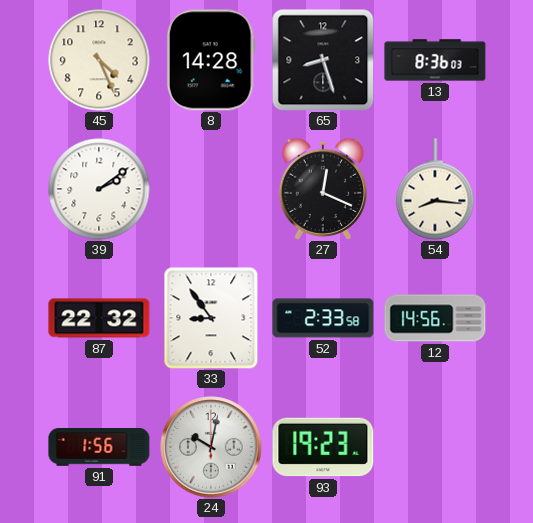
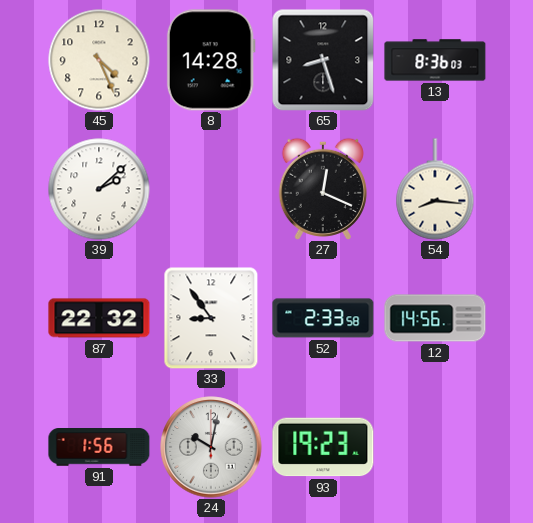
39: 2:09 -> 2:08 (99, 189)
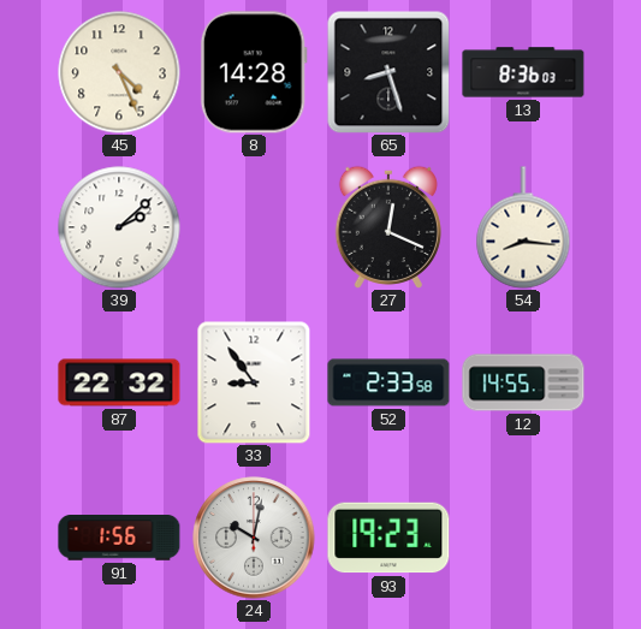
12: 14:56 -> 14:55 (523, 382)
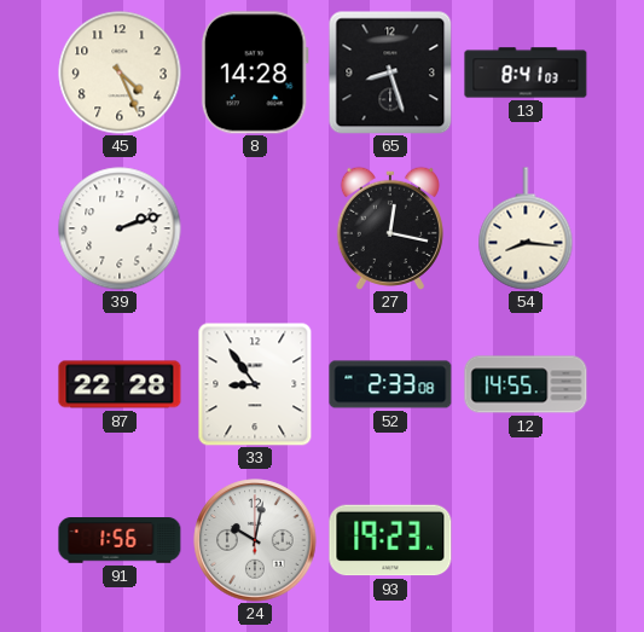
13: 8:36 -> 8:41 (526, 73)
39: 2:08 -> 2:12 (120, 228)
27: 12:19 -> 12:17 (390, 228)
87: 22:32 -> 22:28 (120, 384)
52: 2:33:58 -> 2:33:08 (390, 384)
